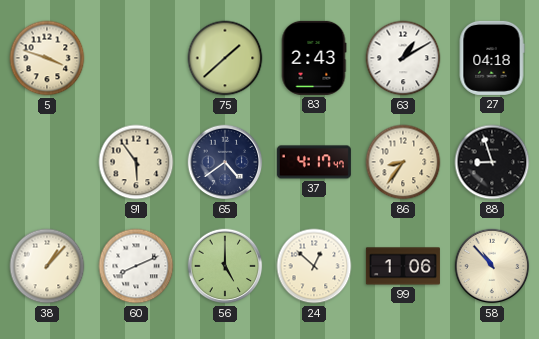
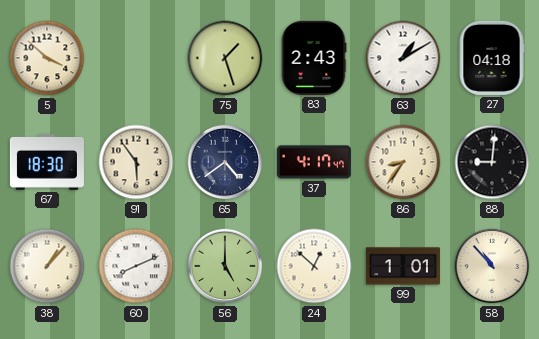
5: 3:48 -> 3:52 (47, 58)
75: 1:38 -> 1:27 (225, 58)
67: none -> 18:30 (47, 162)
88: 8:57 -> 9:01 (492, 162)
99: 1:06 -> 1:01 (403, 266)
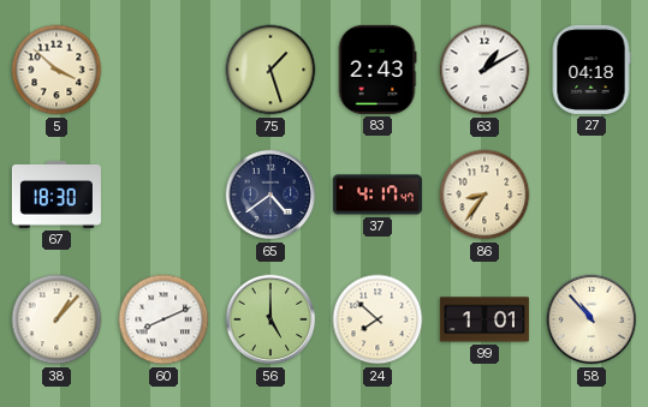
91: 5:54 -> none (136, 162)
88: 9:01 -> none (492, 162)
24: 12:52 -> 7:52 (377, 319)
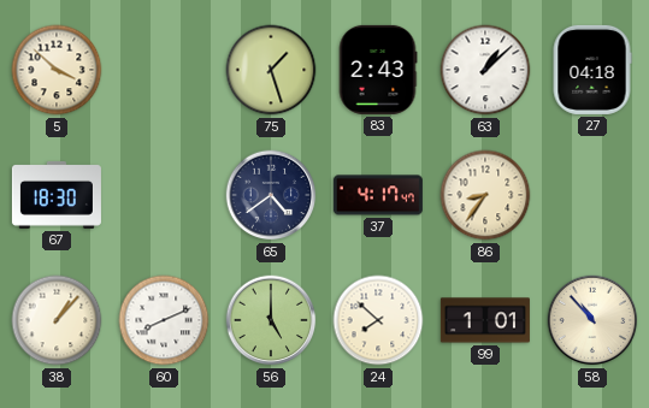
63: 1:10 -> 1:08 (485, 70)
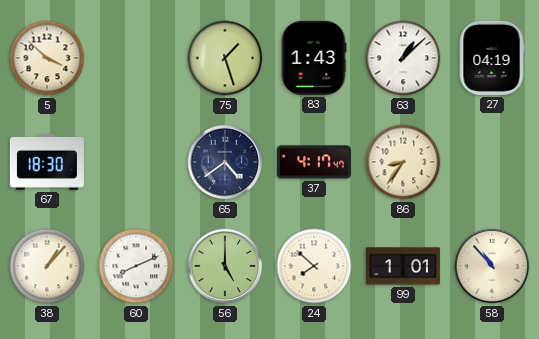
83: 2:43 -> 1:43 (314, 58)
27: 04:18 -> 04:19 (492, 58)
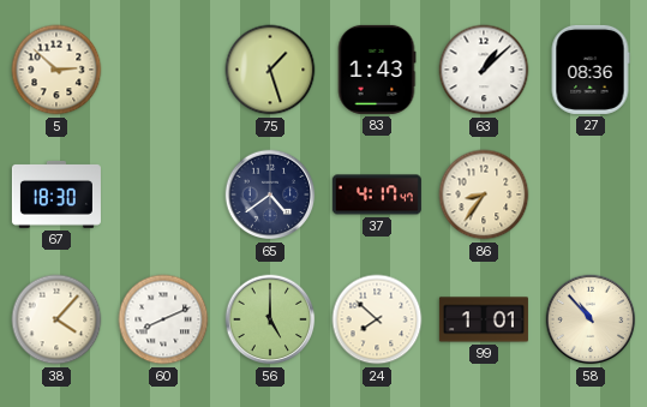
5: 3:52 -> 2:52 (56, 70)
27: 04:19 -> 08:36 (591, 70)
38: 1:07 -> 4:07 (56, 319)
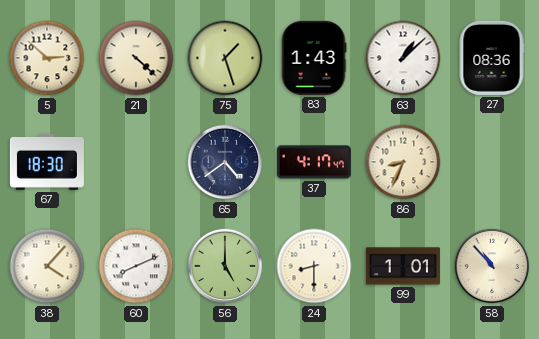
21: none -> 4:22 (136, 58)
86: 8:36 -> 8:34 (403, 162)
24: 7:52 -> 8:30 (314, 266)
